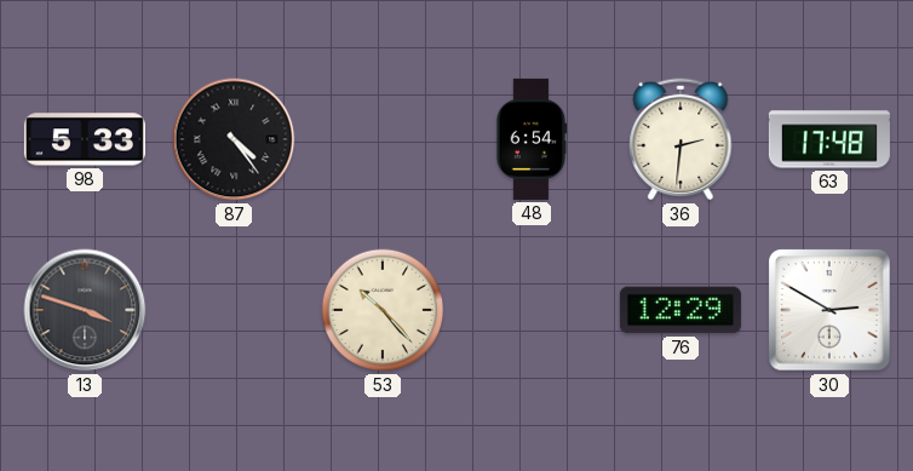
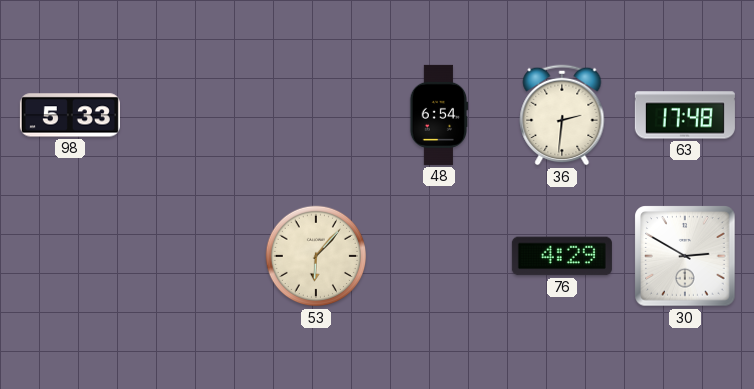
87: 4:24 -> none (234, 139)
13: 3:48 -> none (85, 310)
53: 10:23 -> 6:07 (316, 256)
76: 12:29 -> 4:29 (562, 256)
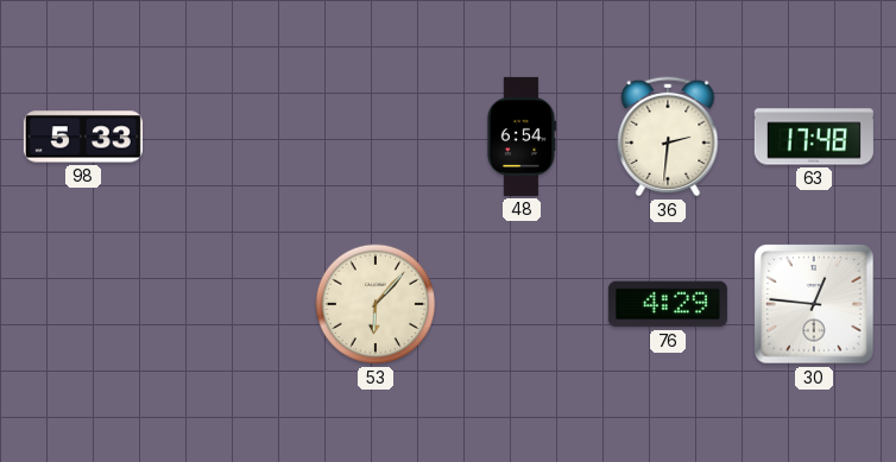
30: 2:50 -> 12:46 (814, 304)
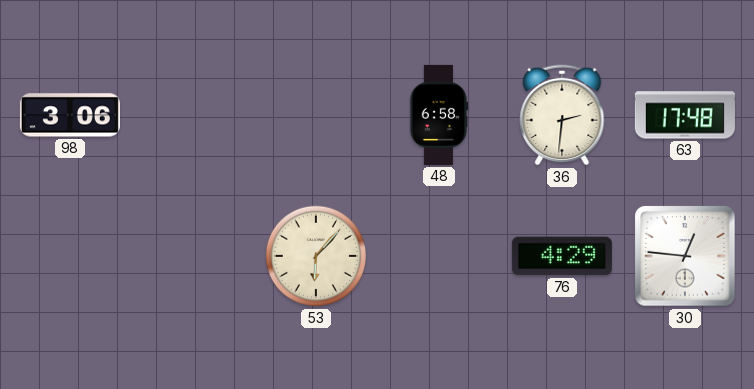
98: 5:33 -> 3:06 (70, 115)
48: 6:54 -> 6:58 (439, 115)
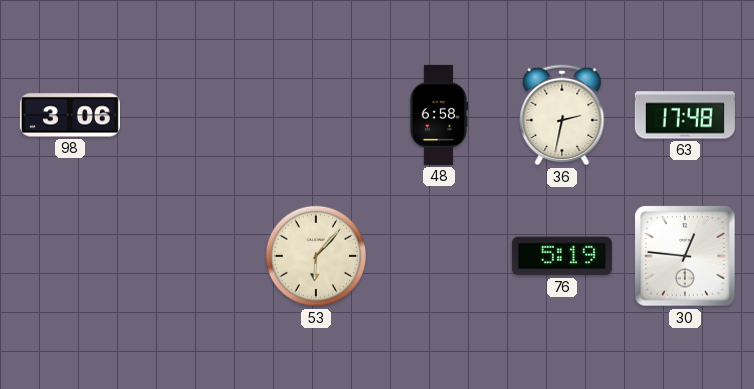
36: 2:31 -> 2:32 (562, 115)
76: 4:29 -> 5:19 (562, 256)
